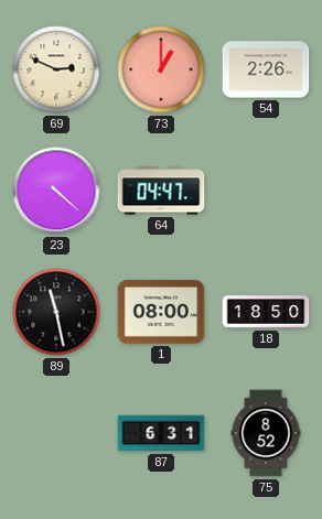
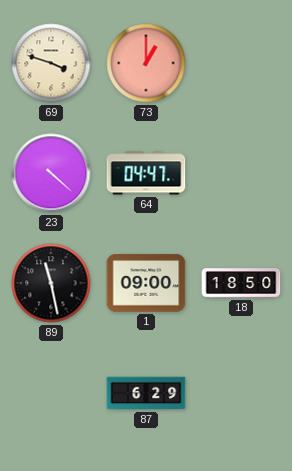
69: 2:49 -> 3:48 (51, 63)
54: 2:26 -> none (266, 69)
1: 08:00 -> 09:00 (146, 283)
87: 6:31 -> 6:29 (146, 393)
75: 8:52 -> none (266, 433)
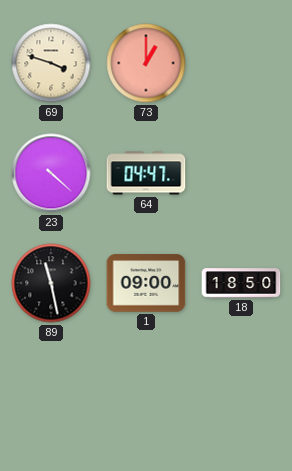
87: 6:29 -> none (146, 393)
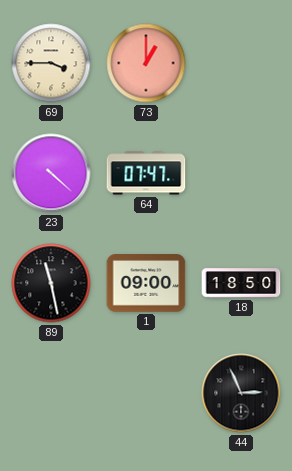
69: 3:48 -> 3:45 (51, 63)
64: 04:47 -> 07:47 (146, 173)
44: none -> 2:56 (241, 393)
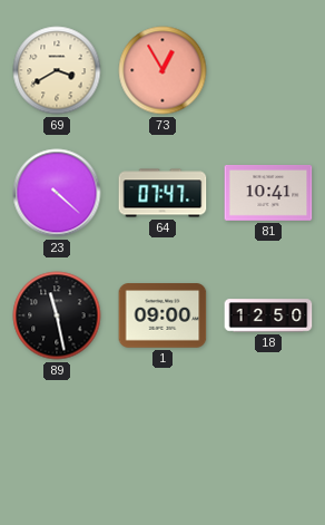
69: 3:45 -> 3:40 (57, 70)
73: 1:00 -> 12:55 (162, 70)
81: none -> 10:41 (268, 193)
18: 18:50 -> 12:50 (268, 315)
44: 2:56 -> none (241, 393)
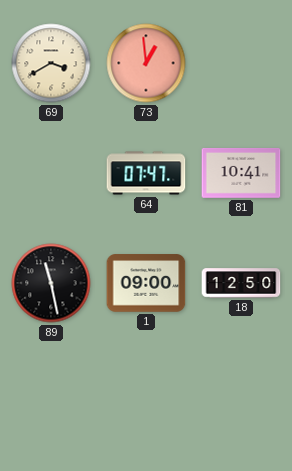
73: 12:55 -> 12:59 (146, 63)
23: 4:22 -> none (57, 193)
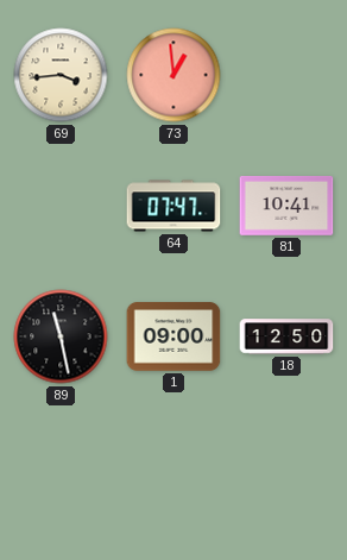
69: 3:40 -> 3:44 (61, 75)
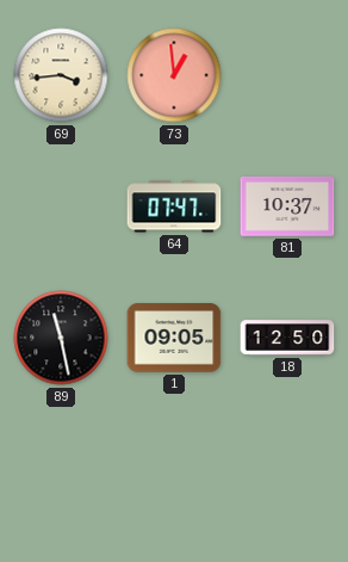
81: 10:41 -> 10:37 (287, 206)
1: 09:00 -> 09:05 (174, 338)
